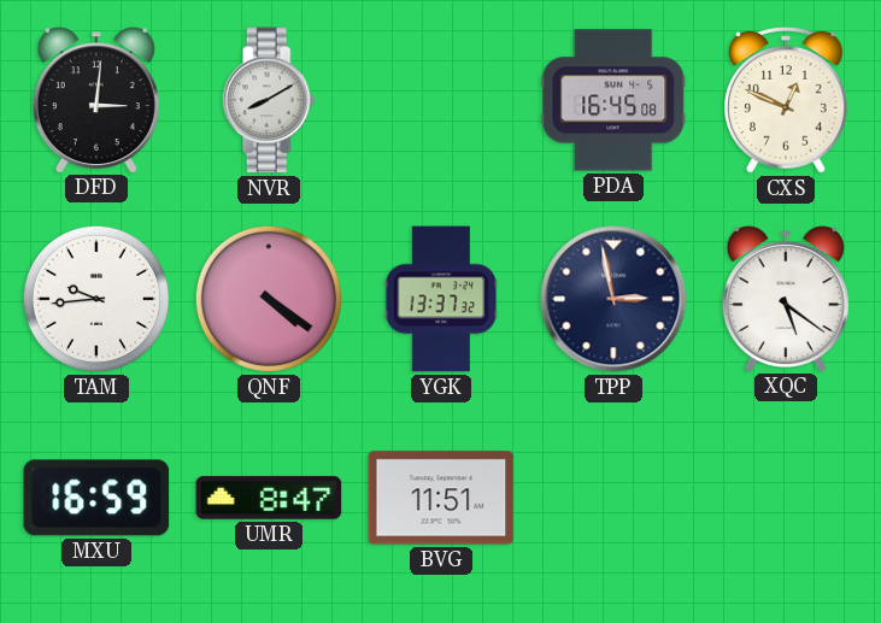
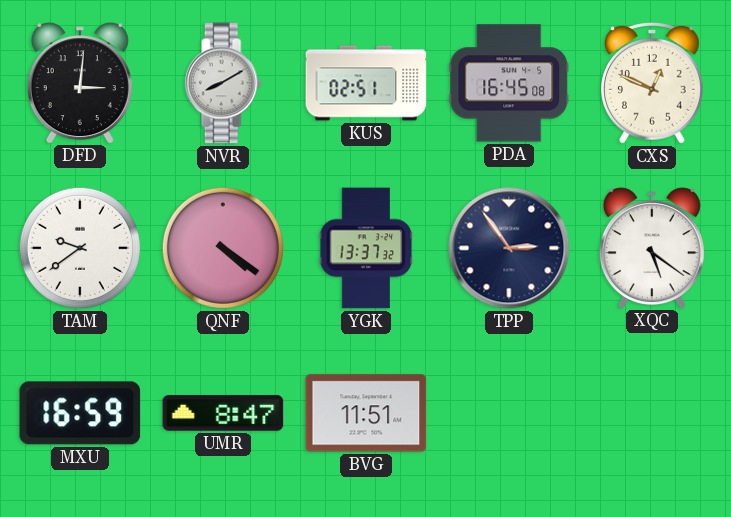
KUS: none -> 02:51 (366, 83)
TAM: 9:44 -> 9:39 (80, 248)
TPP: 2:58 -> 2:54 (509, 248)
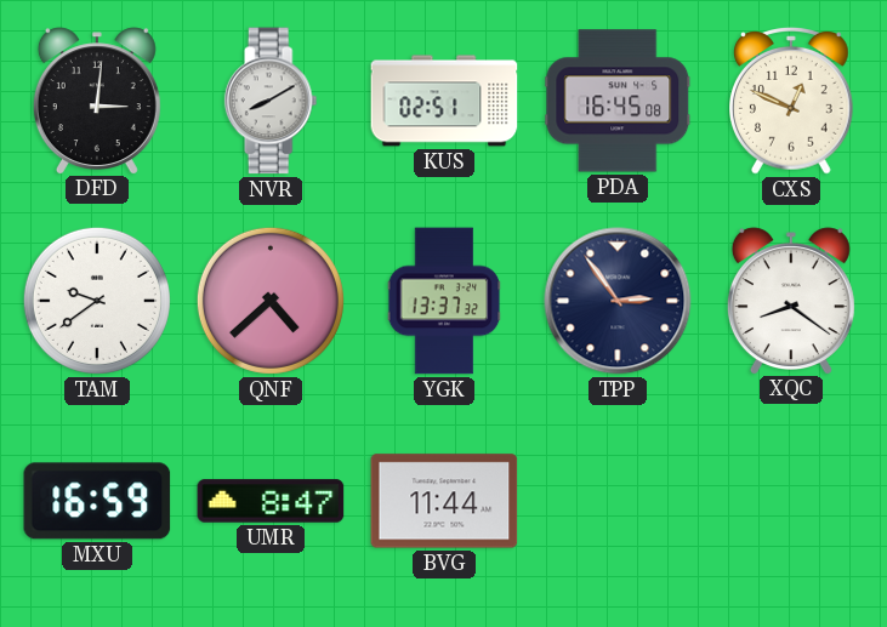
QNF: 4:21 -> 4:38 (271, 301)
XQC: 5:21 -> 8:21 (791, 301)
BVG: 11:51 -> 11:44 (444, 501)
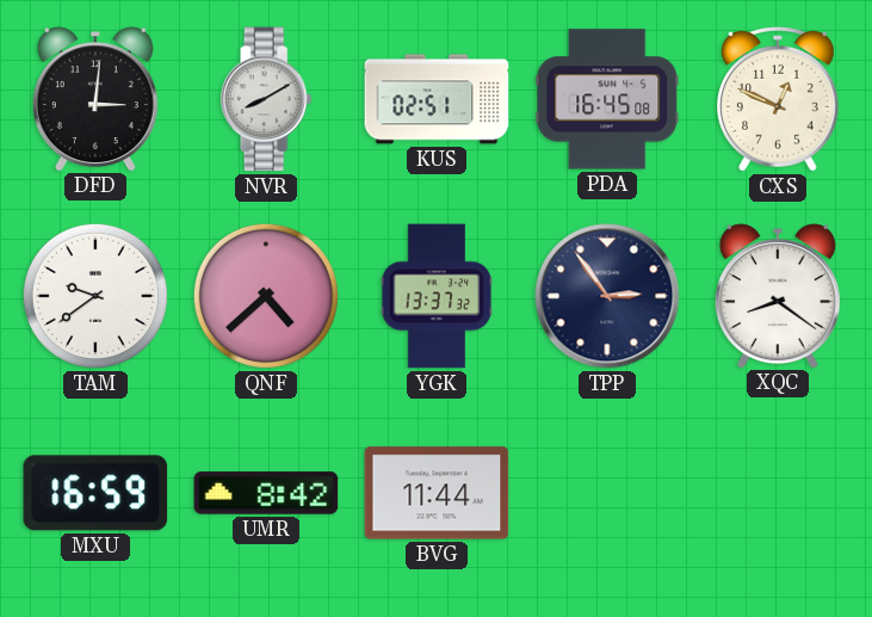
UMR: 8:47 -> 8:42 (266, 493)
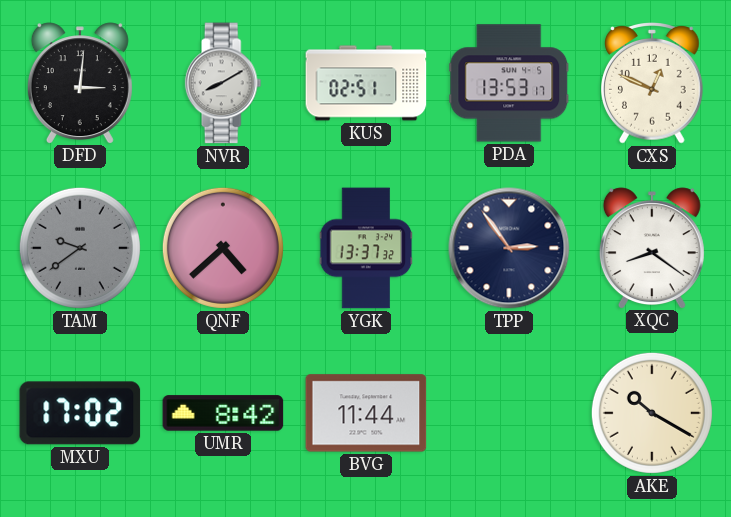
PDA: 16:45 -> 13:53 (509, 83)
TAM dial: white -> grey (80, 248)
MXU: 16:59 -> 17:02 (80, 413)
AKE: none -> 10:20 (652, 413)
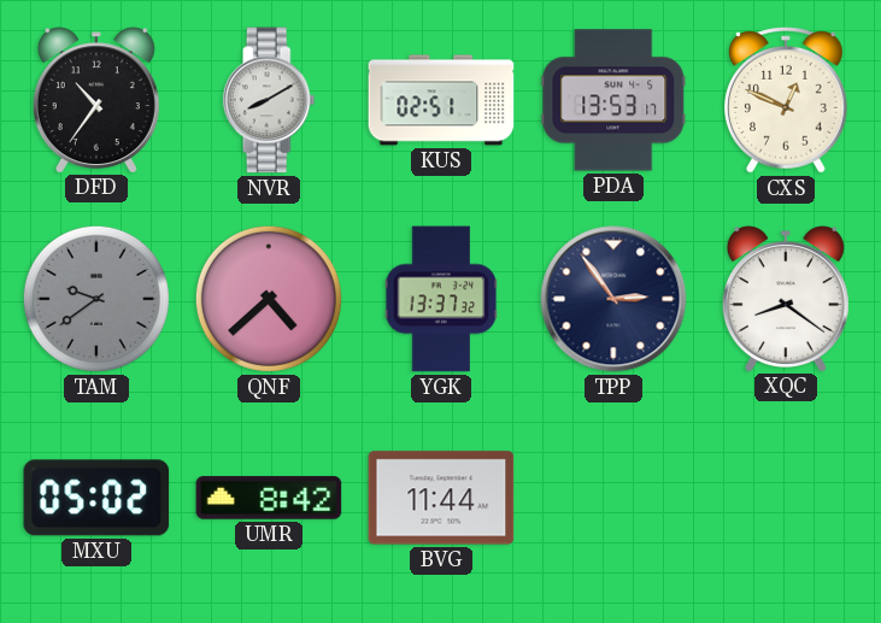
DFD: 3:01 -> 10:36 (96, 100)
MXU: 17:02 -> 05:02 (96, 498)
AKE: 10:20 -> none (652, 413)
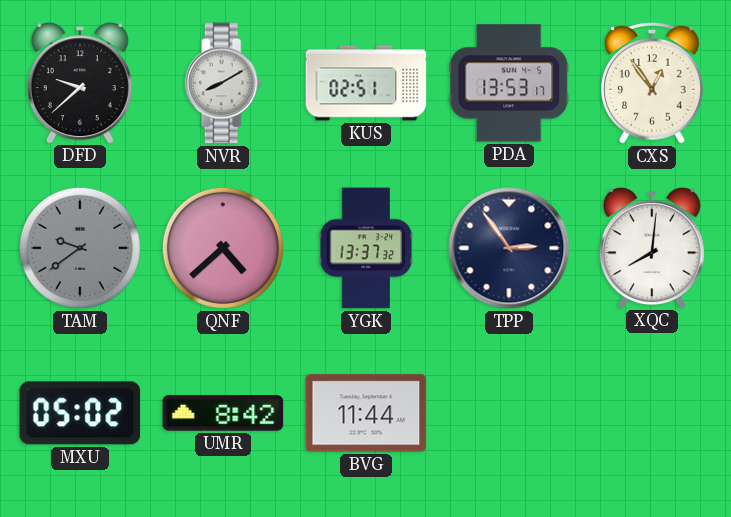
DFD: 10:36 -> 9:38 (80, 83)
CXS: 12:49 -> 12:54 (653, 83)
XQC: 8:21 -> 8:01 (652, 248)
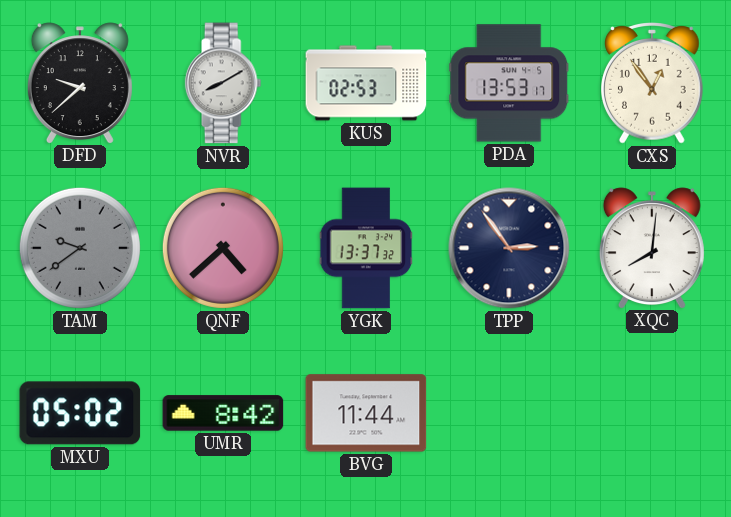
KUS: 02:51 -> 02:53 (366, 83)
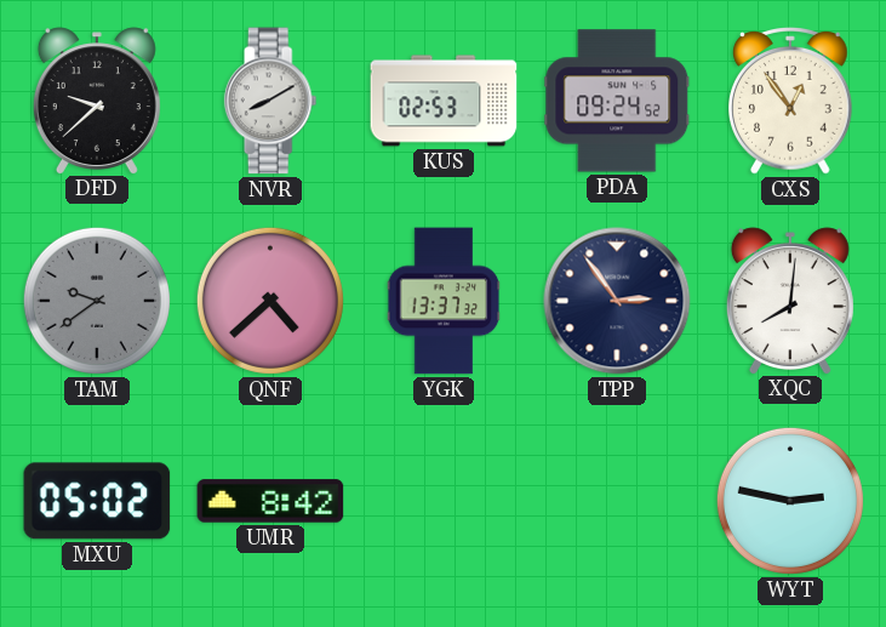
PDA: 13:53 -> 09:24 (617, 101)
BVG: 11:44 -> none (366, 413)
WYT: none -> 2:47 (790, 501)
